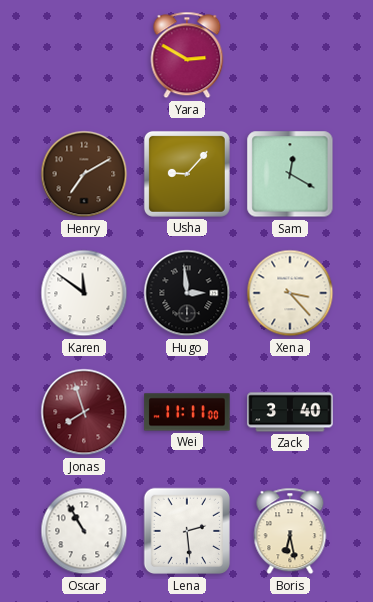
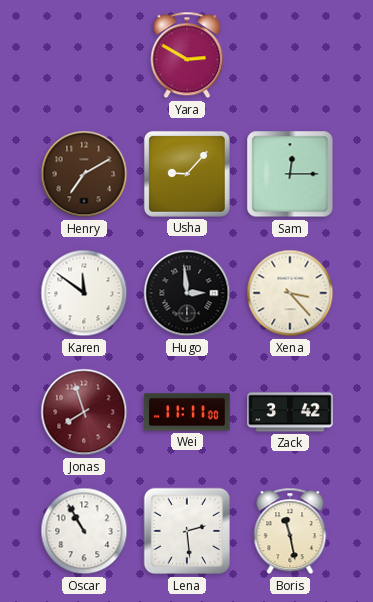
Sam: 12:20 -> 12:15 (290, 174)
Zack: 3:40 -> 3:42 (290, 412)
Boris: 6:28 -> 11:28 (290, 531)
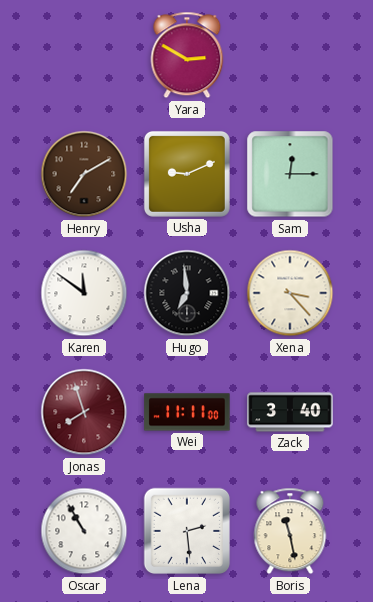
Usha: 9:07 -> 9:11 (187, 174)
Hugo: 2:59 -> 6:59 (187, 293)
Zack: 3:42 -> 3:40 (290, 412)
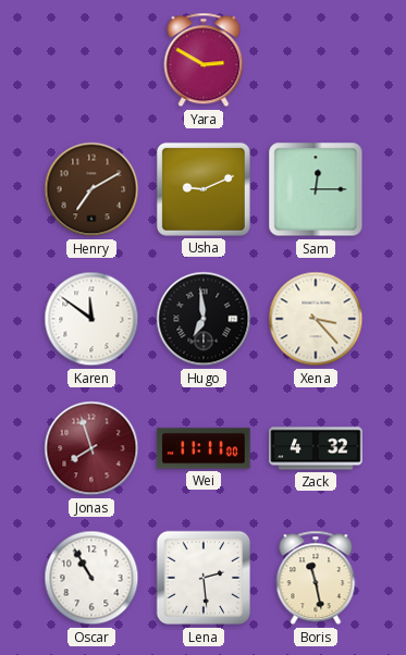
Zack: 3:40 -> 4:32 (316, 448)
